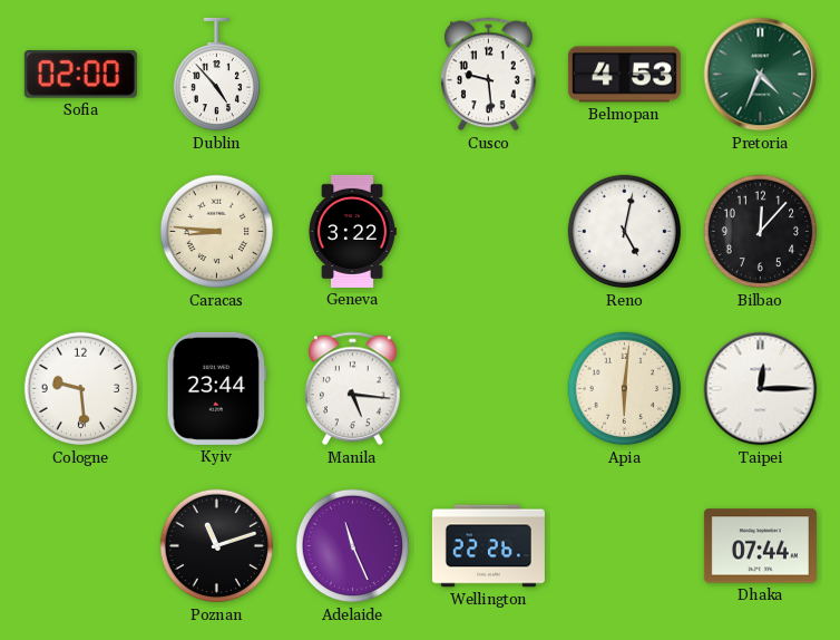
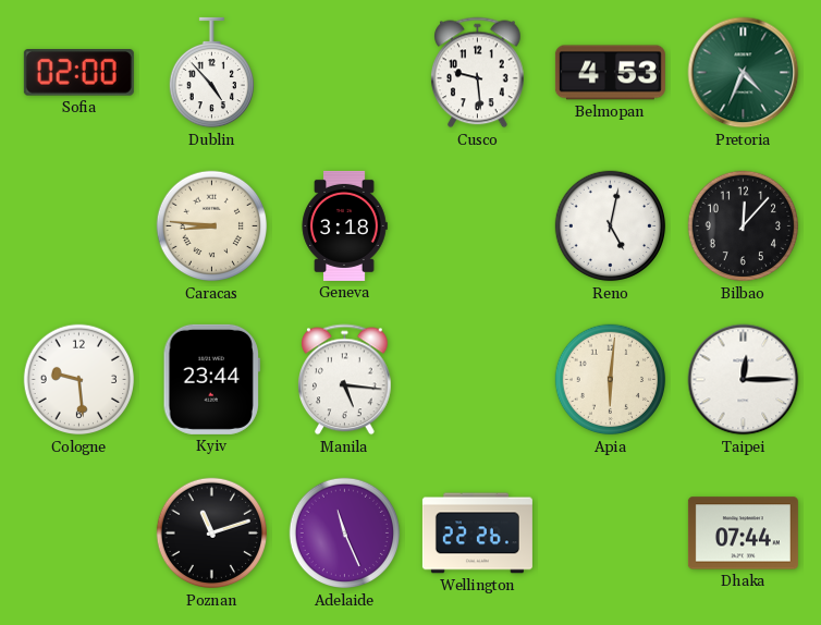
Geneva: 3:22 -> 3:18 (344, 225)
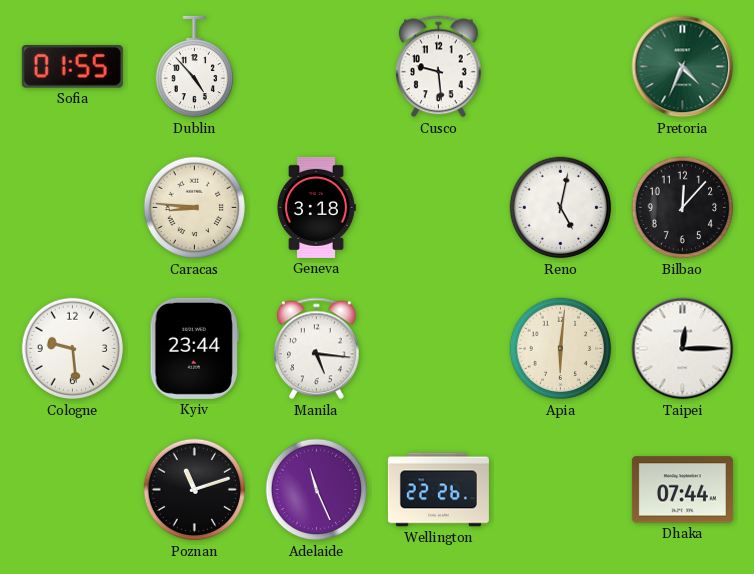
Sofia: 02:00 -> 01:55 (72, 67)
Belmopan: 4:53 -> none (610, 73)
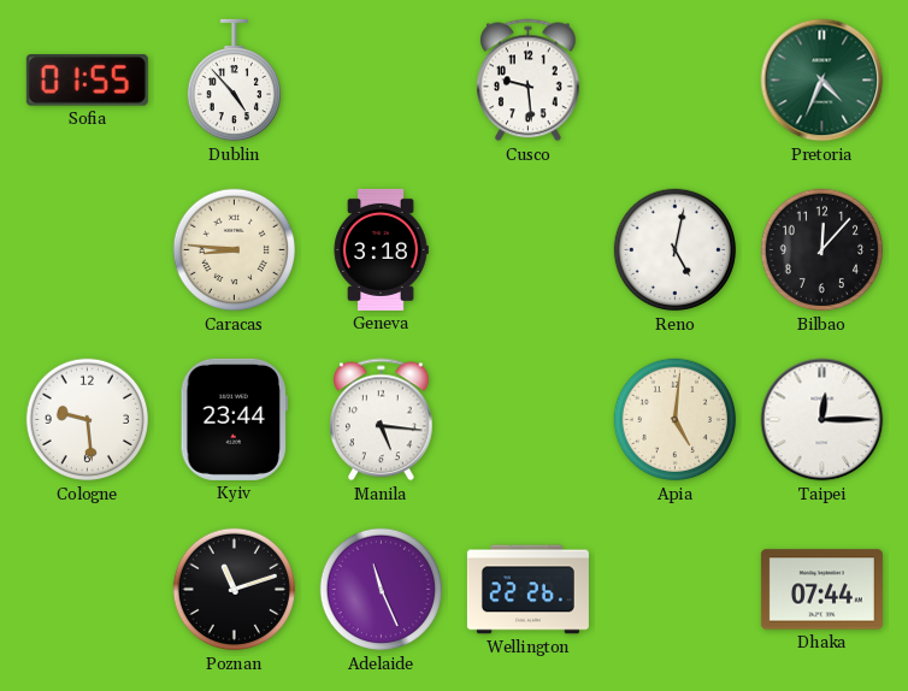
Apia: 6:01 -> 5:01 (676, 420)
